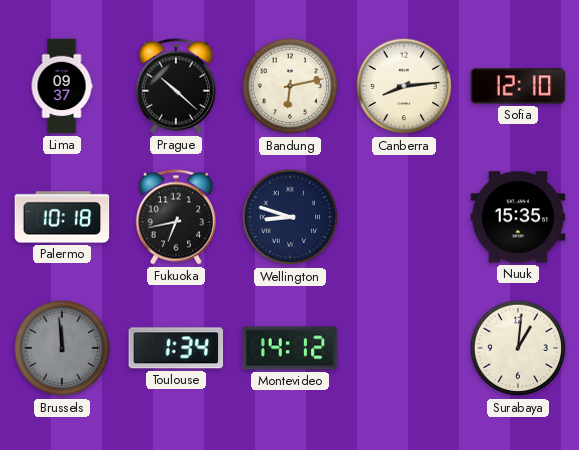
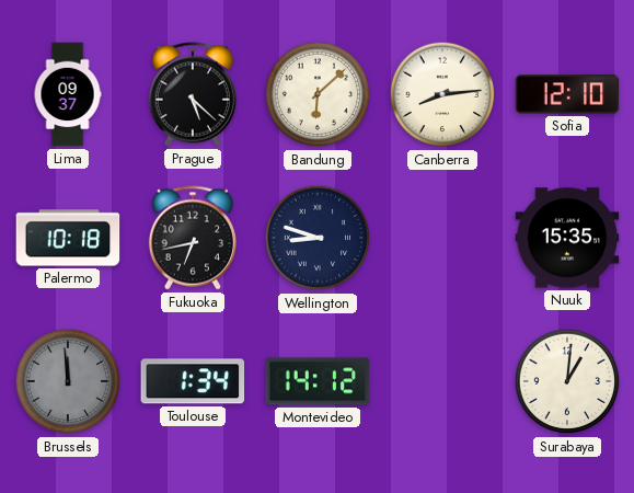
Prague: 10:22 -> 5:22 (193, 94)
Bandung: 6:13 -> 6:08 (318, 94)
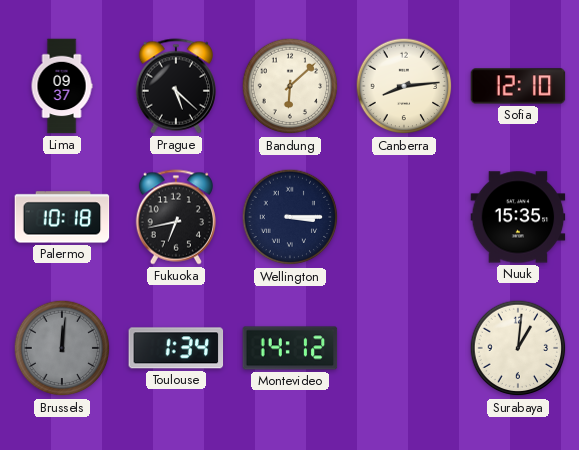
Wellington: 8:48 -> 3:15 (290, 217)
Brussels: 11:59 -> 12:01 (62, 348)
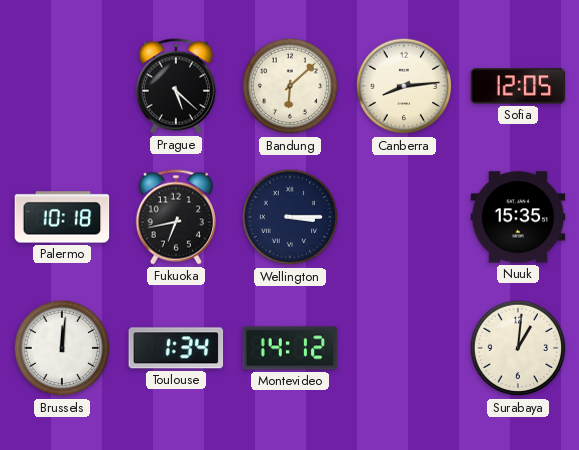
Lima: 09:37 -> none (62, 86)
Sofia: 12:10 -> 12:05 (518, 86)
Brussels dial: grey -> white (62, 348)
